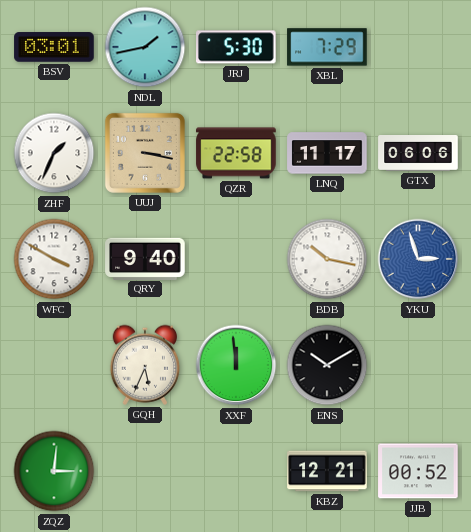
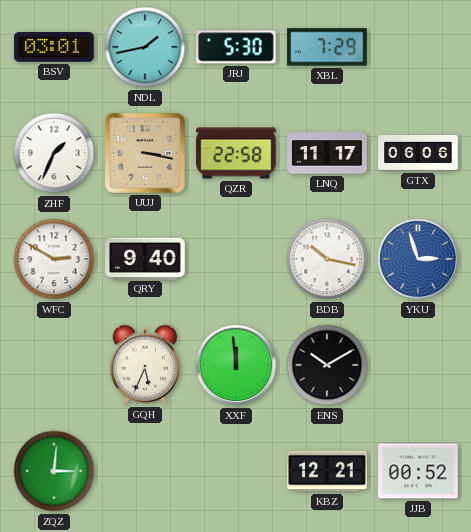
WFC: 3:50 -> 2:50 (54, 259)
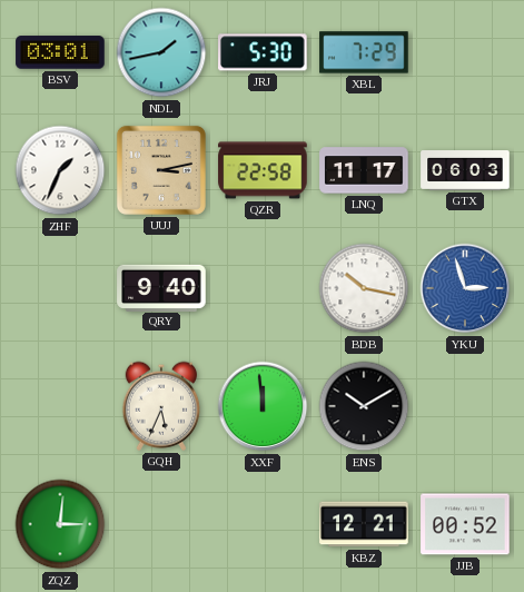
UUJ: 3:17 -> 3:13 (161, 170)
GTX: 06:06 -> 06:03 (465, 171)
WFC: 2:50 -> none (54, 259)
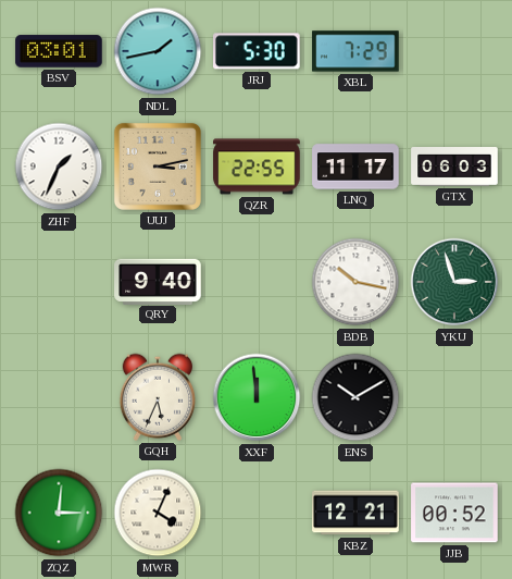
QZR: 22:58 -> 22:55 (257, 167)
YKU dial: blue -> green (454, 282)
MWR: none -> 4:04 (158, 513)
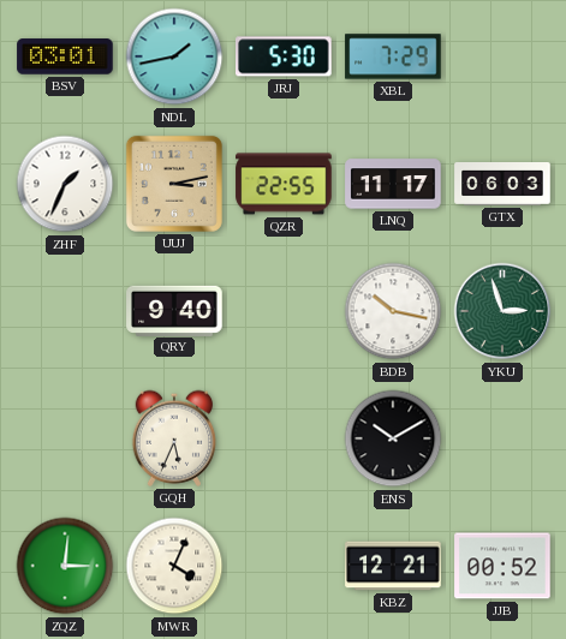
XXF: 11:59 -> none (257, 397)
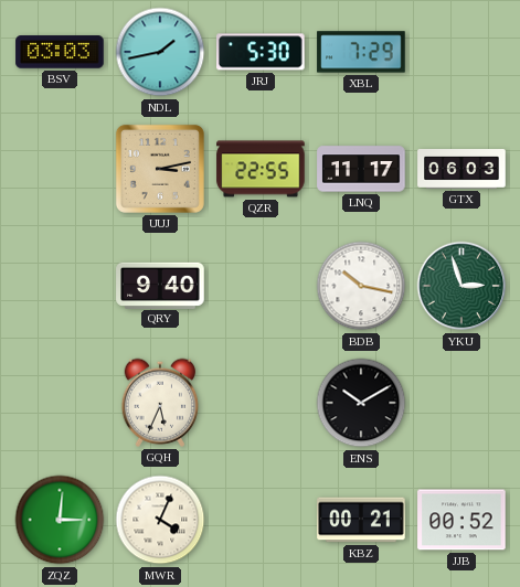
BSV: 03:01 -> 03:03 (60, 52)
ZHF: 1:34 -> none (65, 184)
KBZ: 12:21 -> 00:21 (361, 520)
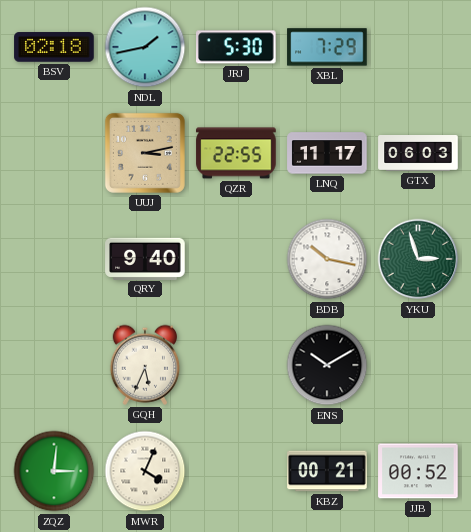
BSV: 03:03 -> 02:18 (54, 47)
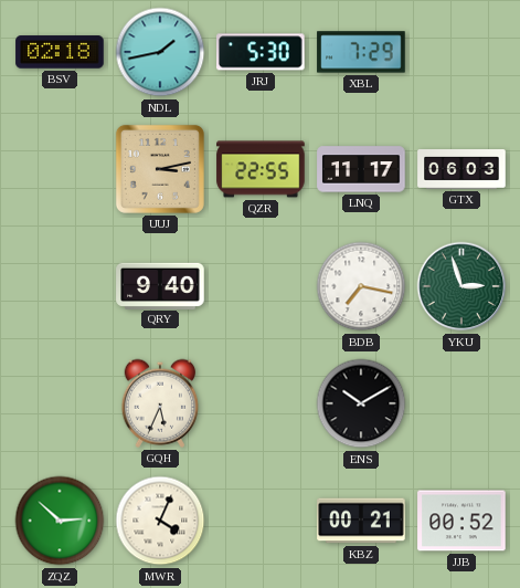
BDB: 10:17 -> 7:17 (361, 286)
ZQZ: 3:01 -> 2:52 (60, 521)
